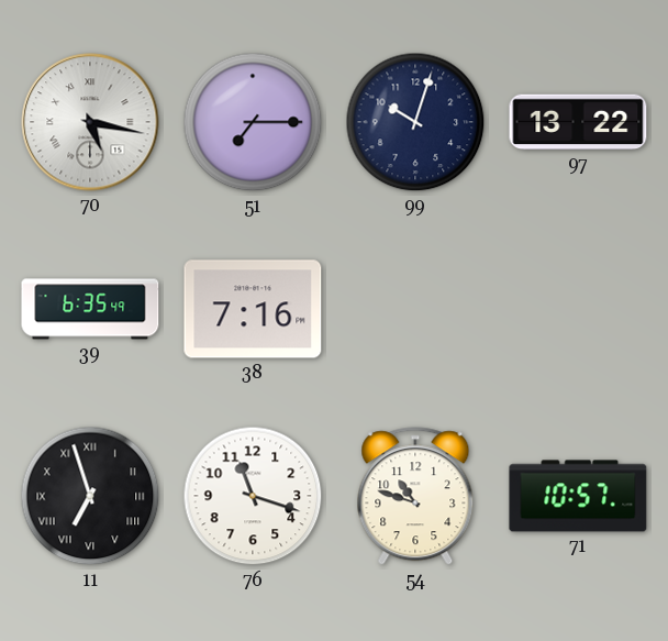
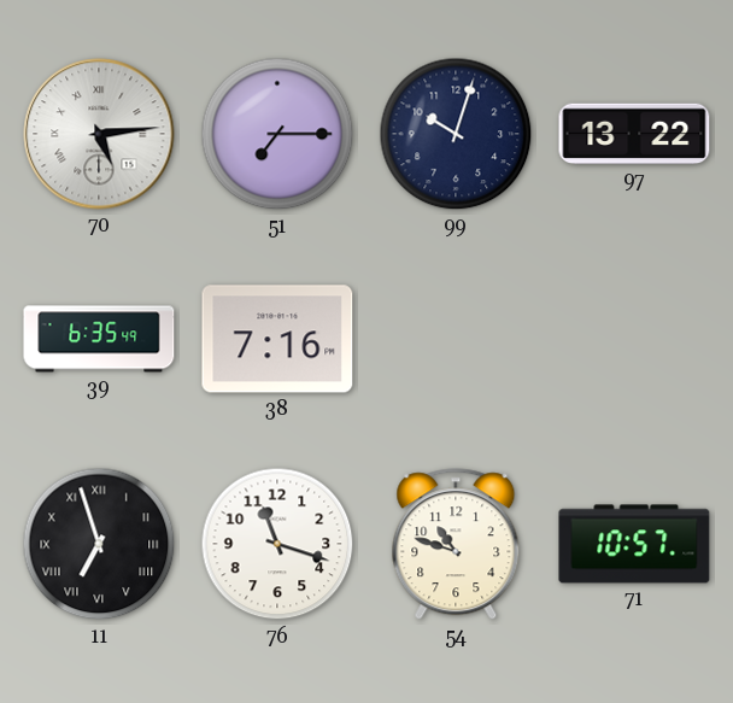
70: 5:17 -> 5:14 (99, 134)
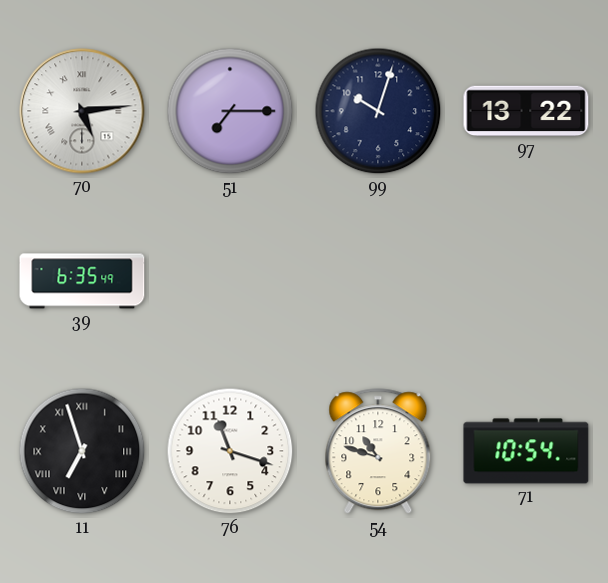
38: 7:16 -> none (277, 339)
71: 10:57 -> 10:54 (526, 451)
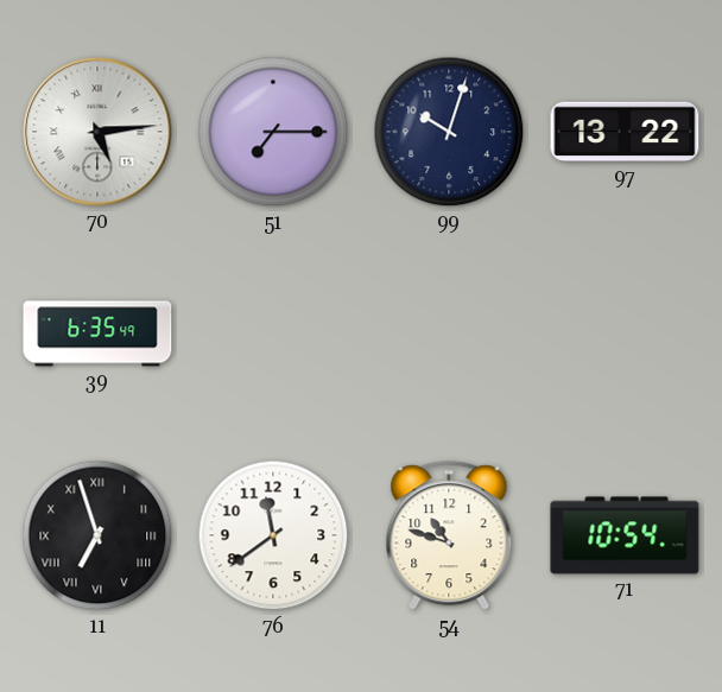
76: 11:18 -> 11:39 (273, 535)
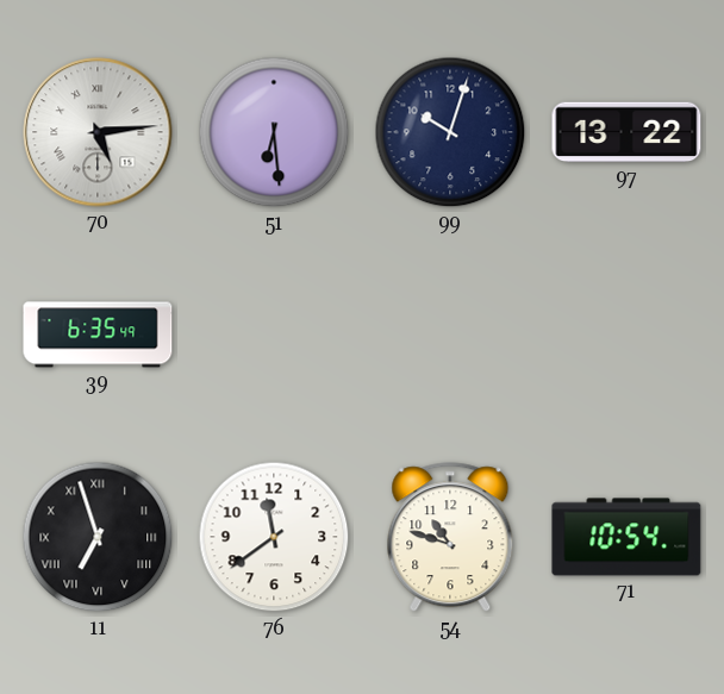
51: 7:15 -> 6:29 (274, 132)
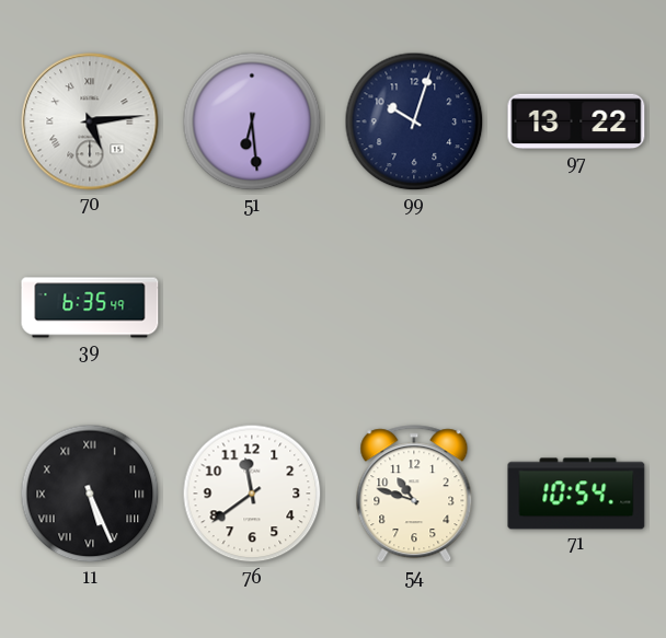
11: 6:57 -> 5:26 (90, 494)
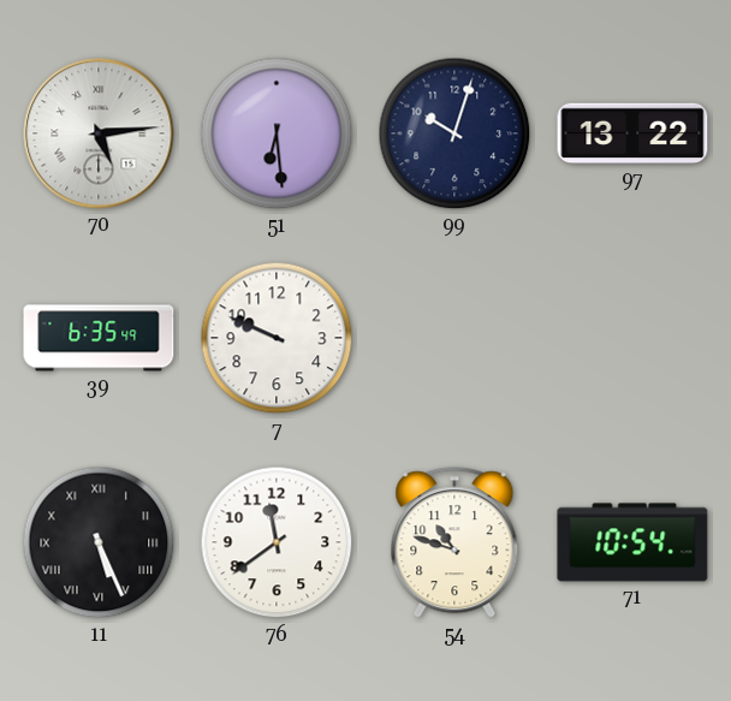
7: none -> 9:49 (277, 338)
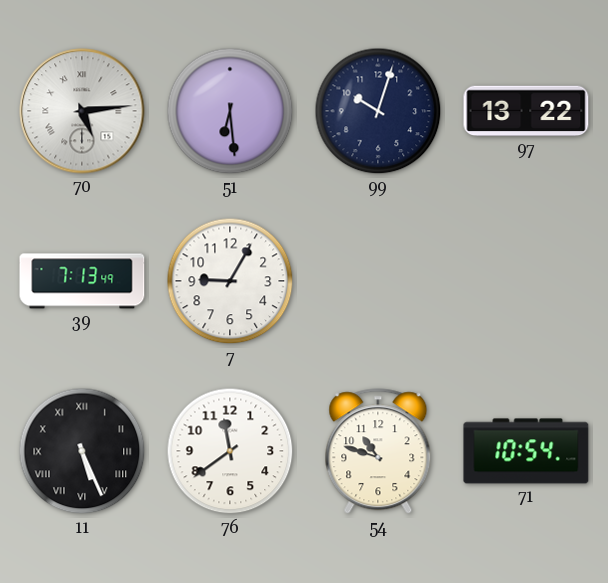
39: 6:35 -> 7:13 (82, 281)
7: 9:49 -> 9:05 (230, 281)
